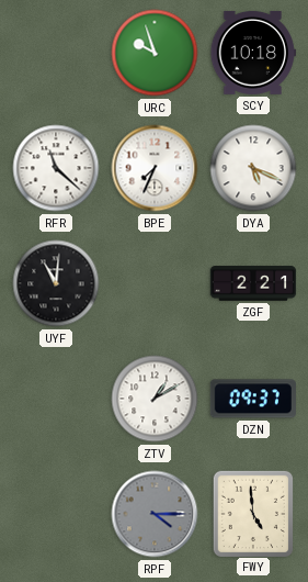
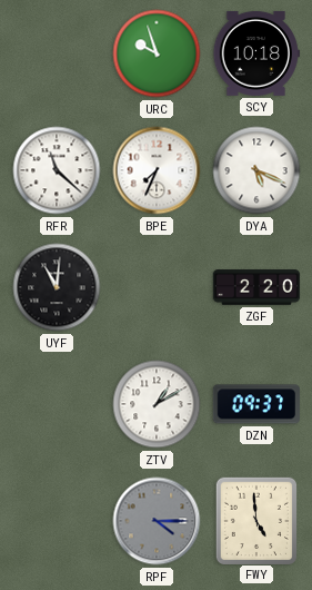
ZGF: 2:21 -> 2:20 (256, 287)
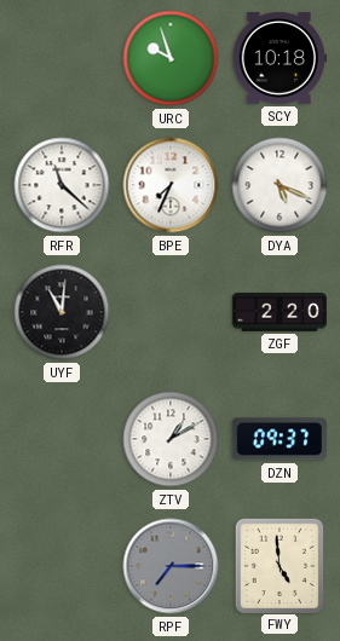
RPF: 4:15 -> 7:15 (171, 566)
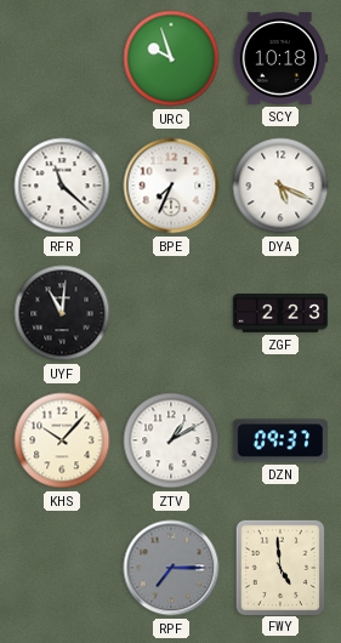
ZGF: 2:20 -> 2:23 (280, 313)
KHS: none -> 10:07 (62, 440)
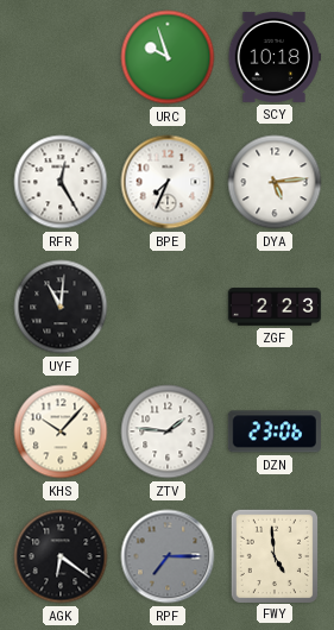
RFR: 11:22 -> 12:25 (61, 182)
DYA: 5:19 -> 5:14 (275, 182)
ZTV: 1:10 -> 1:46 (168, 431)
DZN: 09:37 -> 23:06 (275, 431)
AGK: none -> 6:21 (61, 556)
